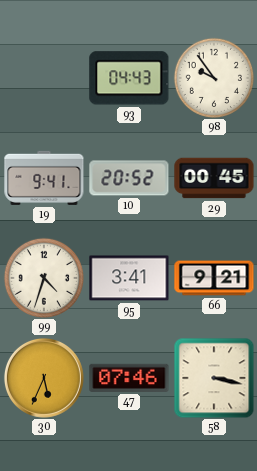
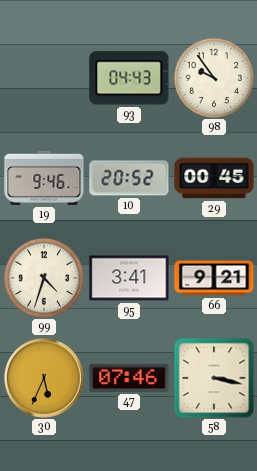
19: 9:41 -> 9:46 (44, 178)
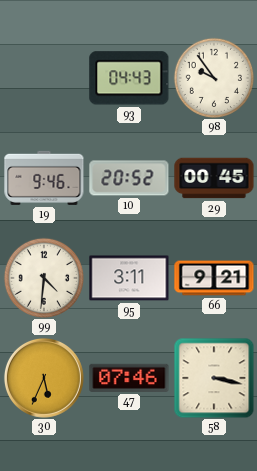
99: 4:33 -> 4:31 (43, 277)
95: 3:41 -> 3:11 (129, 278)
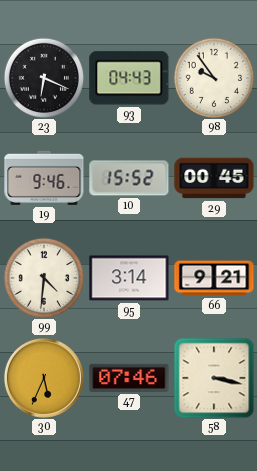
23: none -> 6:19 (43, 77)
10: 20:52 -> 15:52 (129, 178)
95: 3:11 -> 3:14 (129, 278)
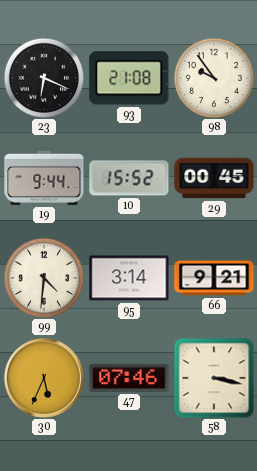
93: 04:43 -> 21:08 (129, 78)
19: 9:46 -> 9:44 (44, 178)
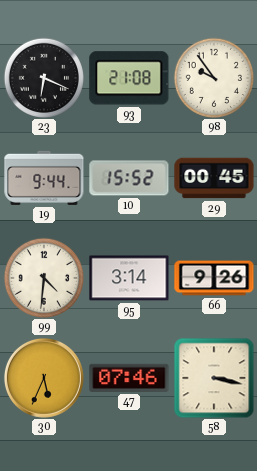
66: 9:21 -> 9:26 (214, 278)
